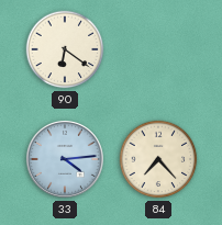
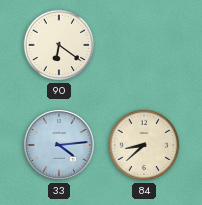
84: 7:23 -> 8:38 (144, 145)
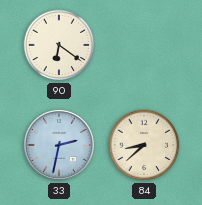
33: 4:14 -> 2:32 (59, 145)
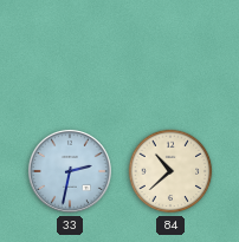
90: 6:21 -> none (59, 45)
84: 8:38 -> 10:38 (170, 171)
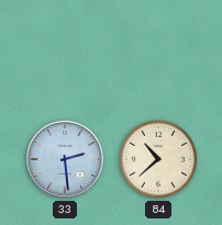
33: 2:32 -> 2:29 (65, 159)
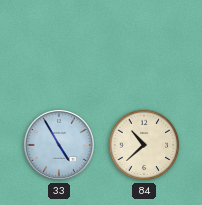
33: 2:29 -> 4:55 (59, 145)
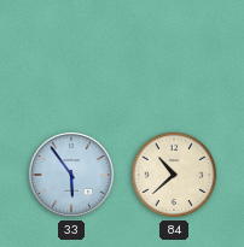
33: 4:55 -> 5:54 (71, 175)
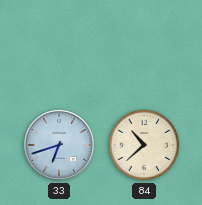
33: 5:54 -> 6:42 (59, 145)
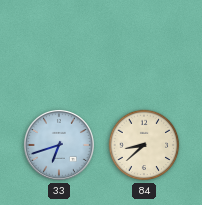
84: 10:38 -> 8:38 (144, 145)
